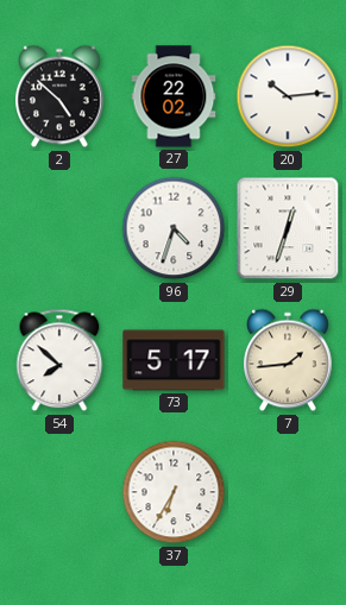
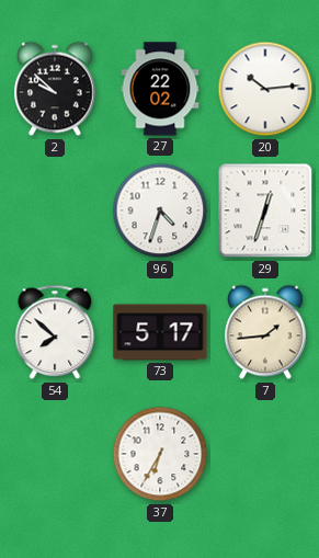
2: 4:52 -> 9:52 (56, 89)
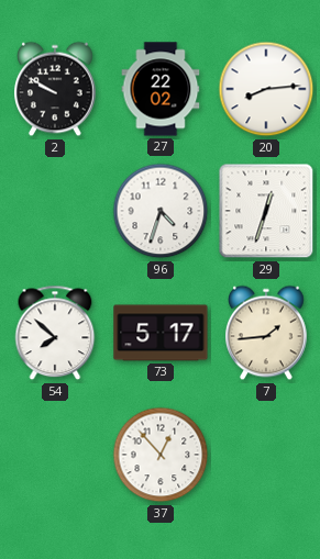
2: 9:52 -> 9:50 (56, 89)
20: 10:14 -> 8:14 (266, 89)
37: 6:35 -> 12:53 (161, 455)
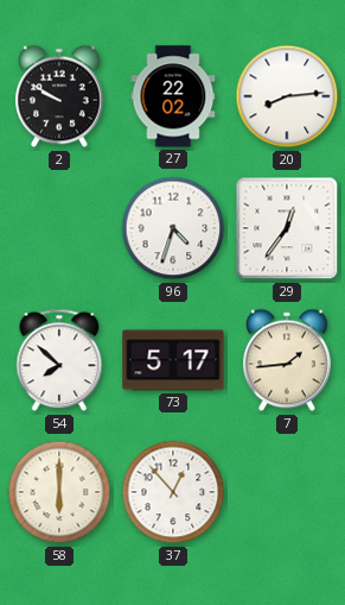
29: 12:33 -> 12:36 (287, 228)
58: none -> 6:00 (59, 492)
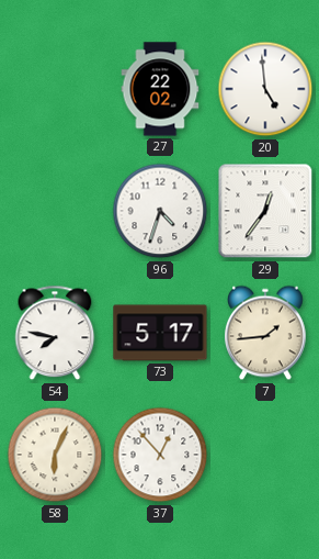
2: 9:50 -> none (60, 96)
20: 8:14 -> 4:59 (265, 89)
54: 7:52 -> 7:47 (55, 333)
58: 6:00 -> 6:04 (55, 455)
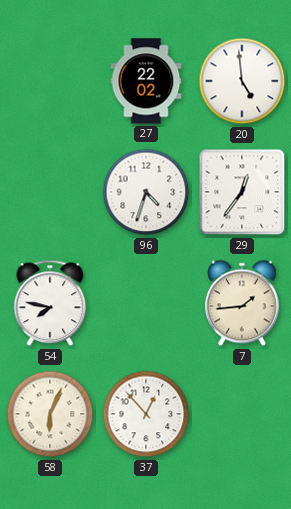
73: 5:17 -> none (160, 333)
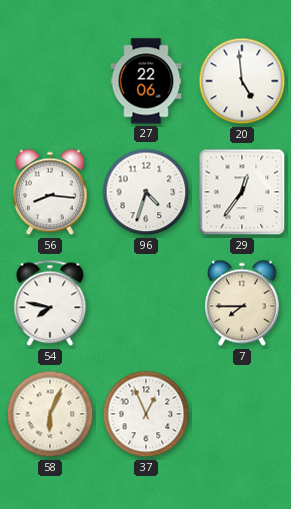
27: 22:02 -> 22:06 (146, 81)
56: none -> 8:16 (51, 192)
7: 1:44 -> 7:45 (243, 303)
37: 12:53 -> 12:56 (146, 414)
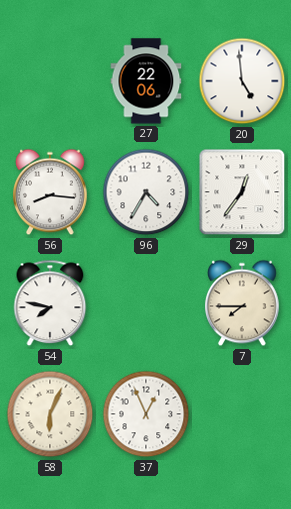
96: 4:33 -> 4:35 (146, 192)
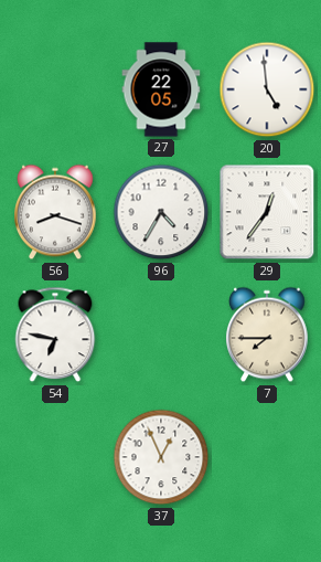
27: 22:06 -> 22:05 (161, 89)
56: 8:16 -> 8:18 (56, 212)
54: 7:47 -> 6:47 (55, 335)
58: 6:04 -> none (50, 414)
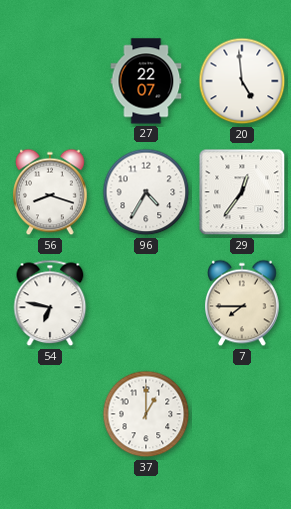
27: 22:05 -> 22:07 (146, 81)
37: 12:56 -> 1:00 (146, 414)
